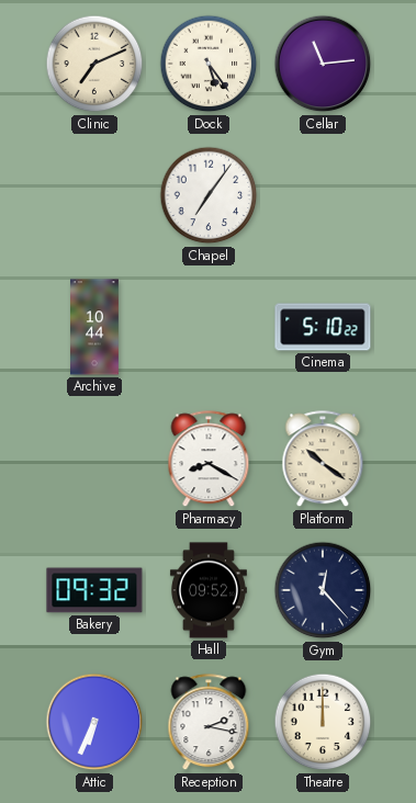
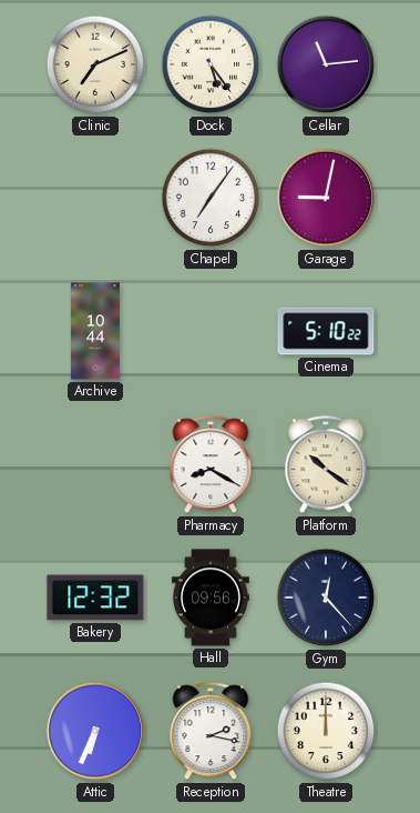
Garage: none -> 9:02 (326, 198)
Bakery: 09:32 -> 12:32 (95, 598)
Hall: 09:52 -> 09:56 (211, 598)
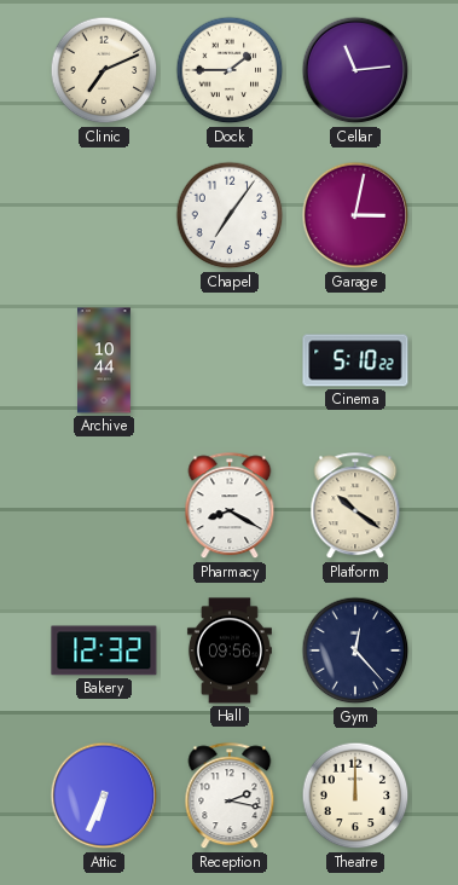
Dock: 5:24 -> 1:45 (230, 70)
Garage: 9:02 -> 3:02 (355, 215)
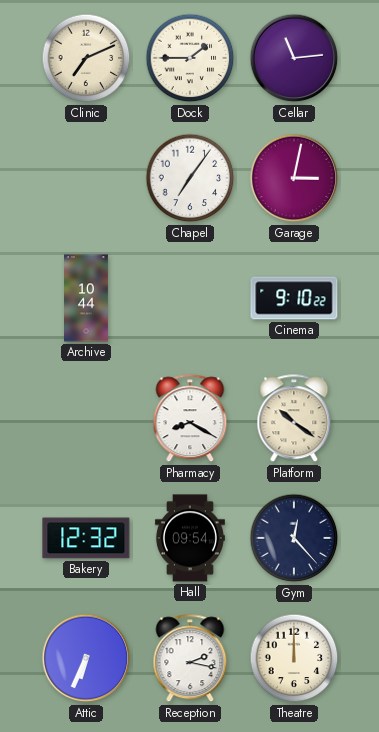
Cinema: 5:10 -> 9:10 (294, 298)
Hall: 09:56 -> 09:54 (190, 538)
